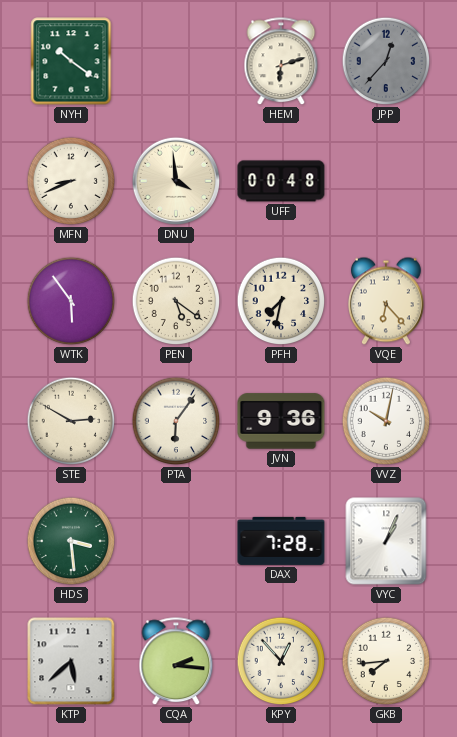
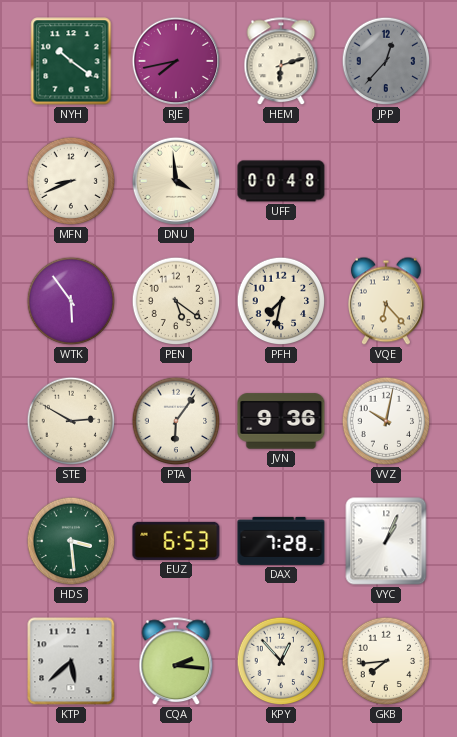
RJE: none -> 7:43 (176, 61)
EUZ: none -> 6:53 (176, 541)
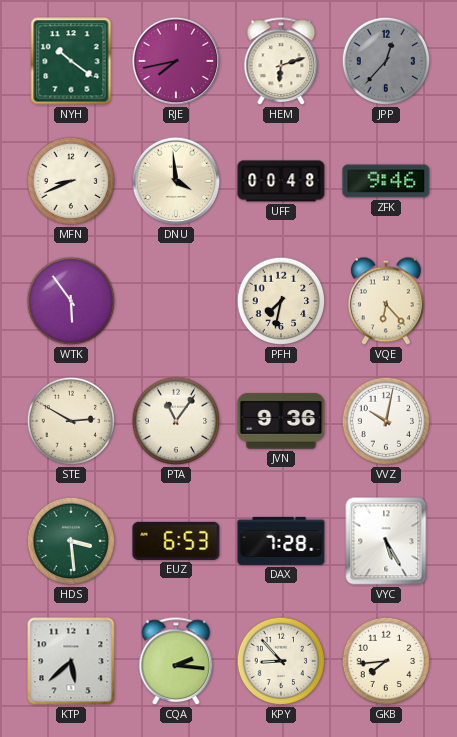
ZFK: none -> 9:46 (386, 181)
PEN: 5:21 -> none (176, 301)
PTA: 6:06 -> 11:06 (176, 421)
VYC: 1:04 -> 5:25 (386, 541)
KPY: 12:53 -> 8:53 (281, 661)
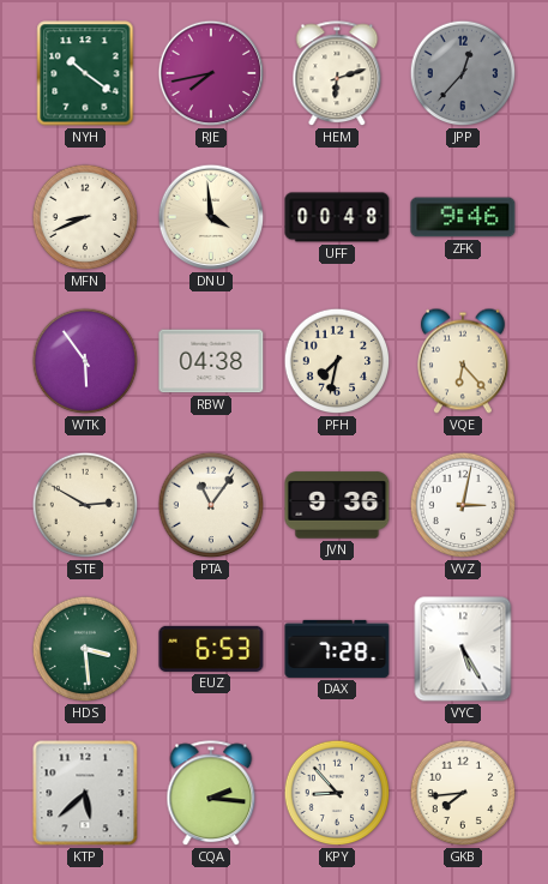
RBW: none -> 04:38 (211, 361)
VVZ: 10:02 -> 3:02 (463, 505)
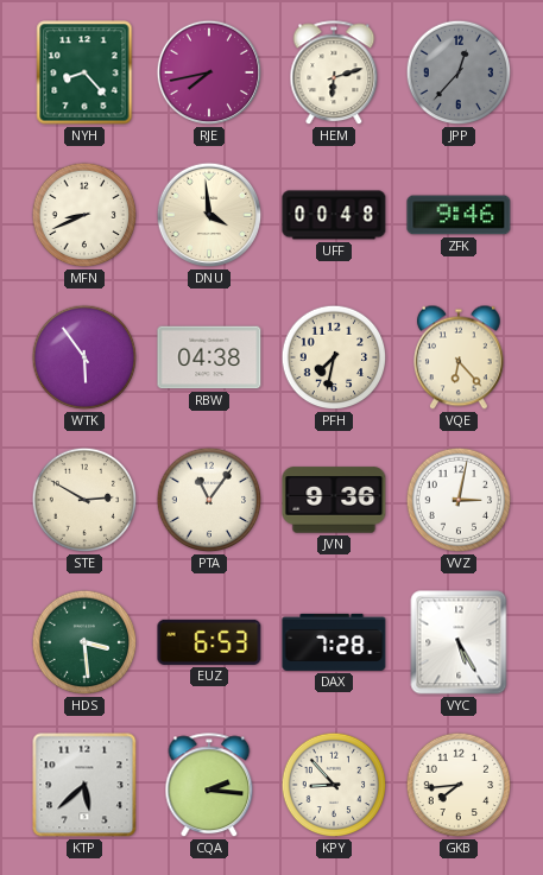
NYH: 10:21 -> 8:23 (84, 72)
